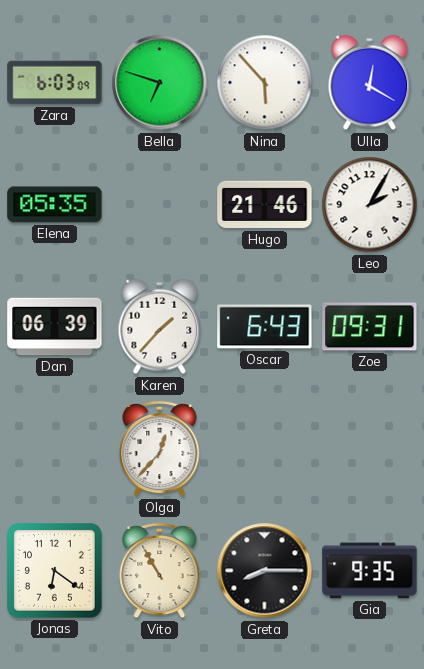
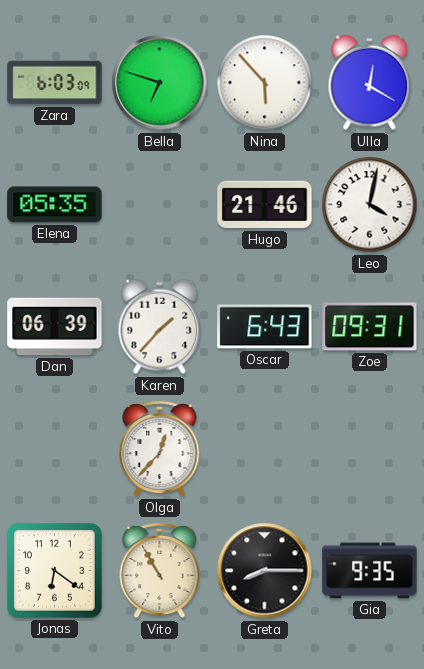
Leo: 2:05 -> 4:02 (370, 205)
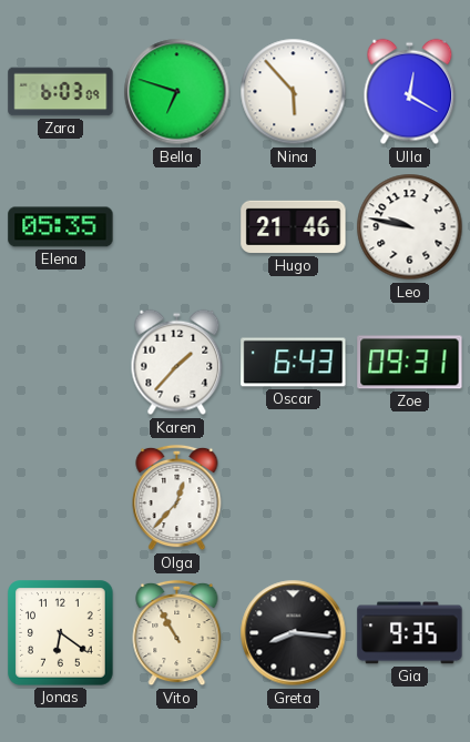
Leo: 4:02 -> 9:47 (410, 227)
Dan: 06:39 -> none (55, 327)
Greta: 8:15 -> 8:16 (294, 633)
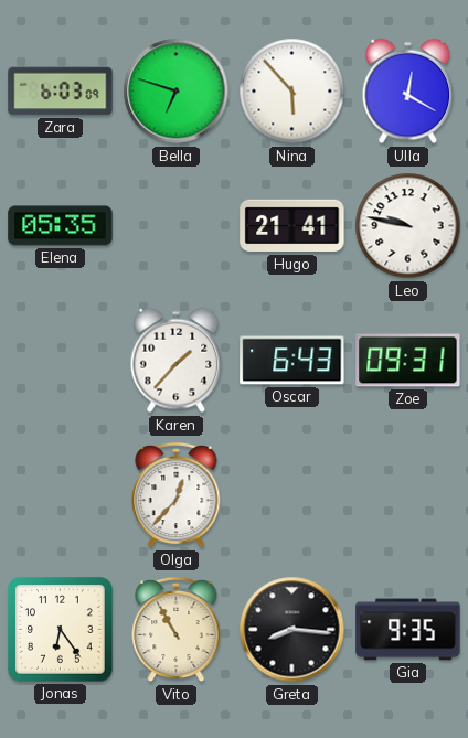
Hugo: 21:46 -> 21:41 (292, 226)
Jonas: 6:21 -> 6:24 (61, 630)
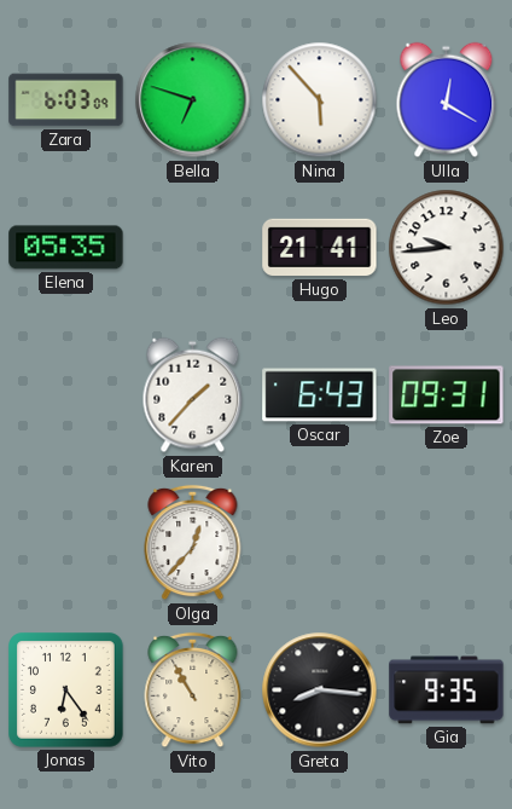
Leo: 9:47 -> 9:44 (447, 248)
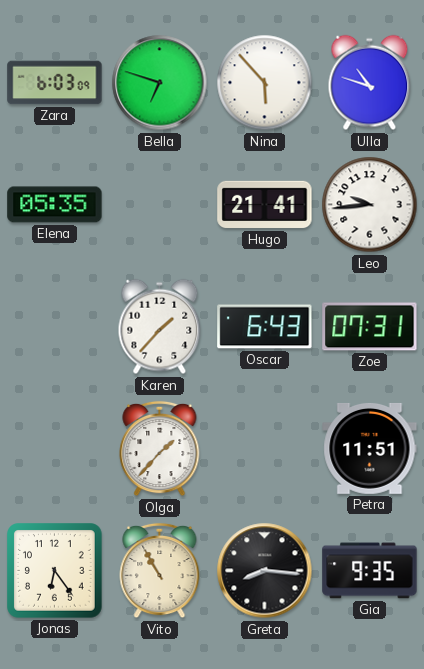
Ulla: 12:20 -> 10:48 (370, 83)
Zoe: 09:31 -> 07:31 (370, 327)
Olga: 12:37 -> 1:37 (160, 449)
Petra: none -> 11:51 (370, 448)
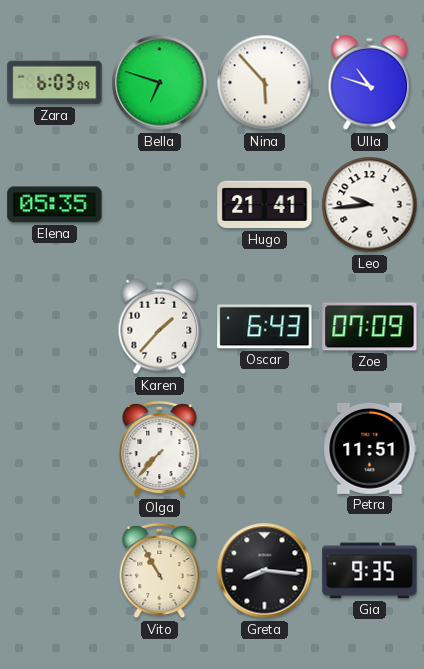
Zoe: 07:31 -> 07:09 (370, 327)
Olga: 1:37 -> 7:37 (160, 449)
Jonas: 6:24 -> none (55, 571)
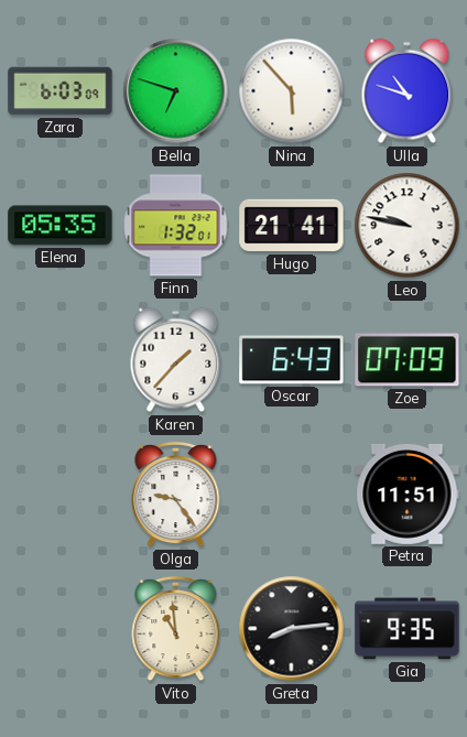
Finn: none -> 1:32 (176, 226)
Leo: 9:44 -> 9:47 (408, 226)
Olga: 7:37 -> 9:24 (176, 495)
Vito: 10:55 -> 10:59 (176, 629)
Greta: 8:16 -> 8:14 (292, 629)
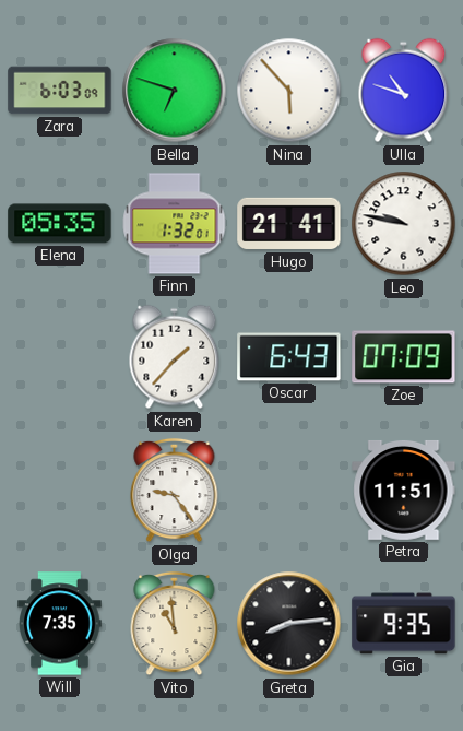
Will: none -> 7:35 (60, 624)
